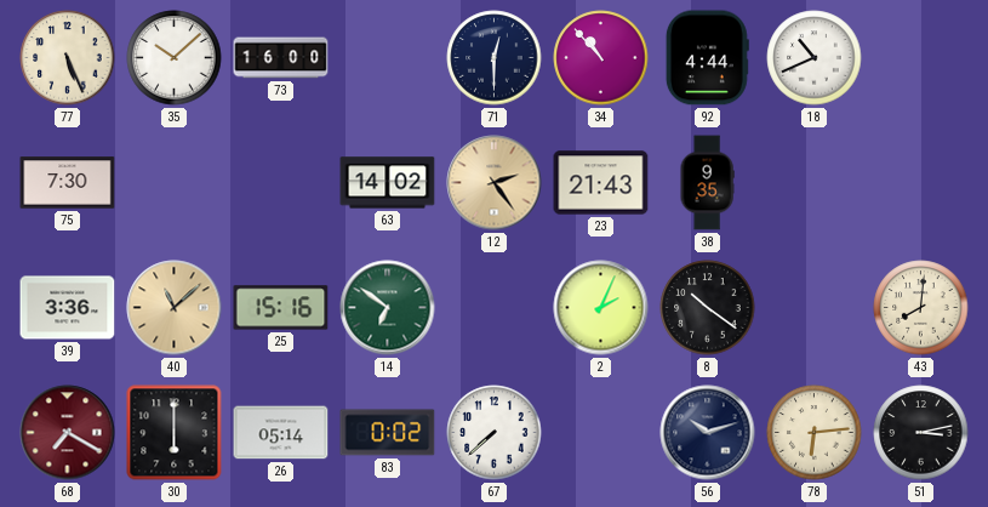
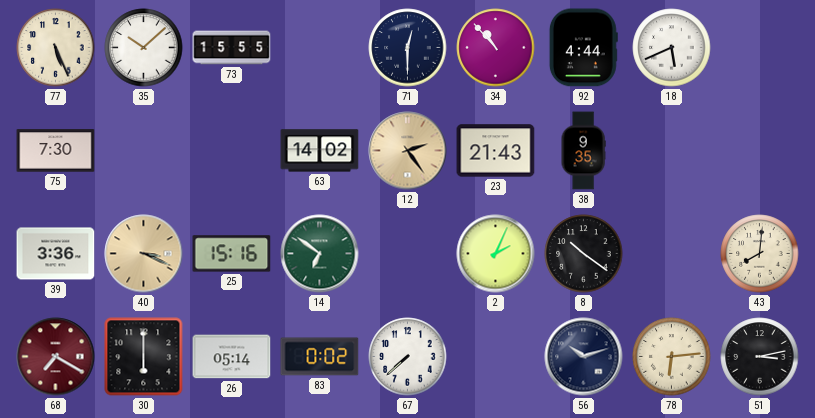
73: 16:00 -> 15:55 (232, 48)
18: 10:41 -> 5:41 (672, 48)
40: 11:08 -> 3:19 (144, 254)
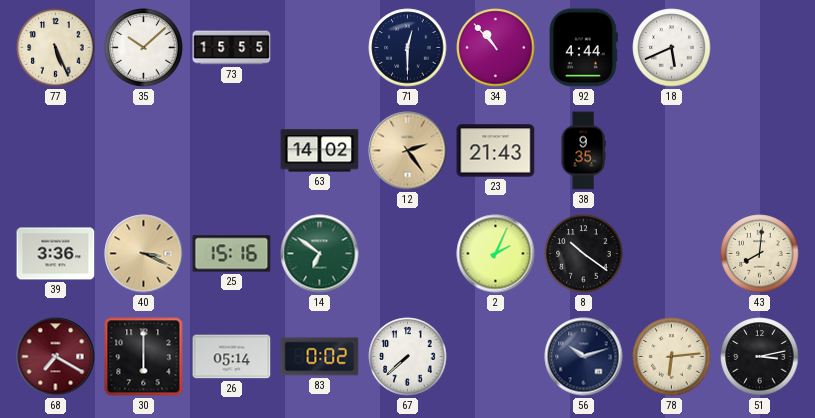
75: 7:30 -> none (56, 151)
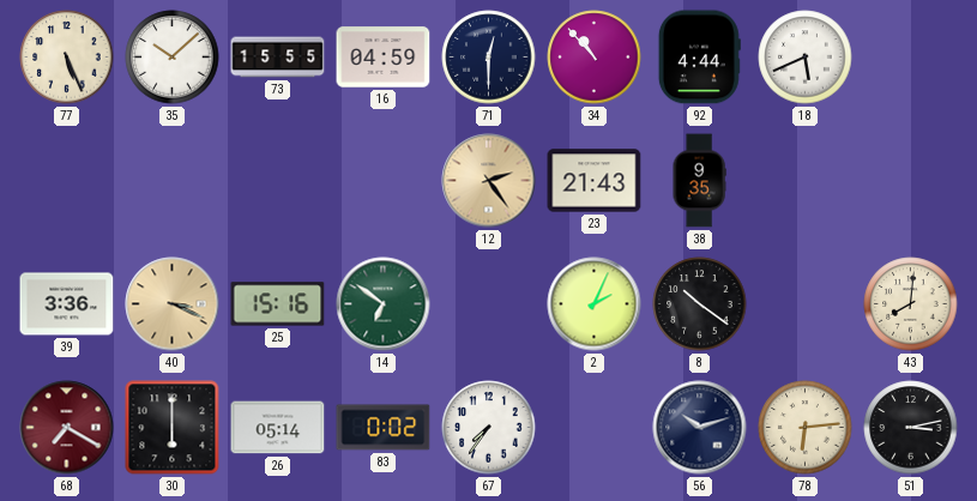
16: none -> 04:59 (384, 58)
63: 14:02 -> none (320, 151)
67: 7:38 -> 7:36 (489, 428)
